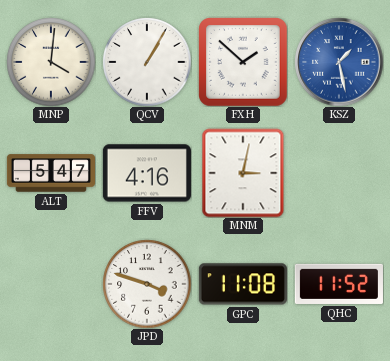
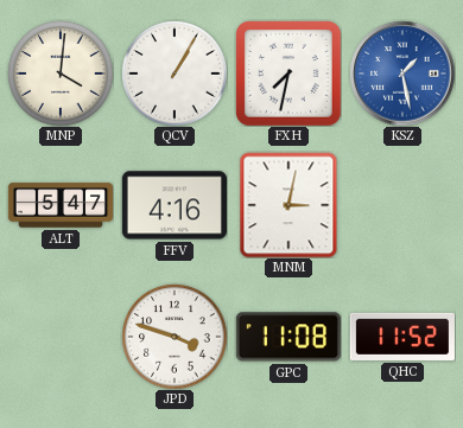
FXH: 1:52 -> 7:32 (288, 74)
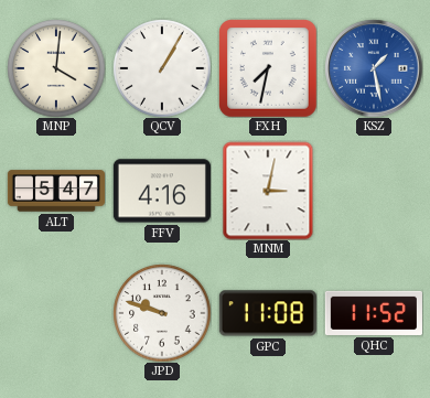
JPD: 3:48 -> 9:48 (162, 313)
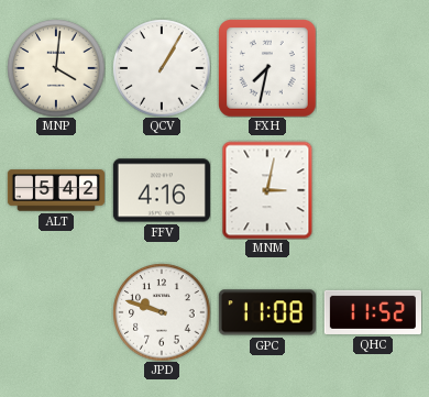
KSZ: 1:28 -> none (374, 68)
ALT: 5:47 -> 5:42 (55, 190)
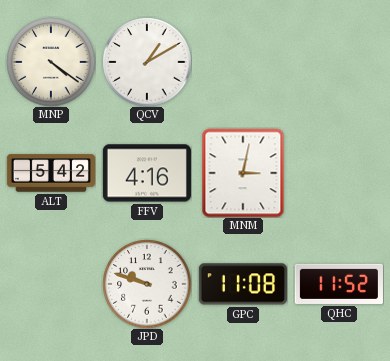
MNP: 4:01 -> 4:21 (51, 62)
QCV: 1:05 -> 1:10 (147, 62)
FXH: 7:32 -> none (267, 68)
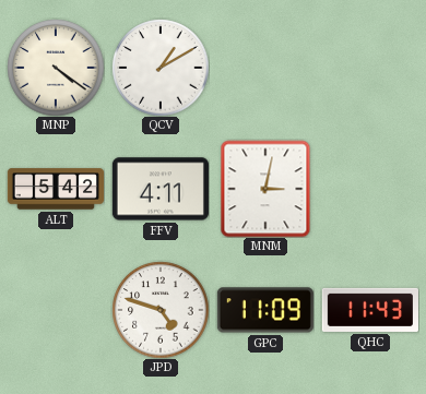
FFV: 4:16 -> 4:11 (161, 189)
JPD: 9:48 -> 4:48 (161, 310)
GPC: 11:08 -> 11:09 (265, 310)
QHC: 11:52 -> 11:43 (370, 310)
